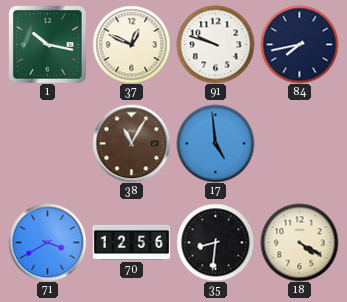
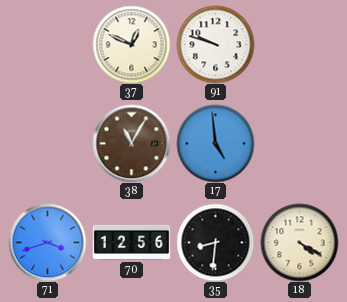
1: 10:17 -> none (48, 45)
84: 7:43 -> none (299, 44)
71: 3:40 -> 3:42 (47, 242)
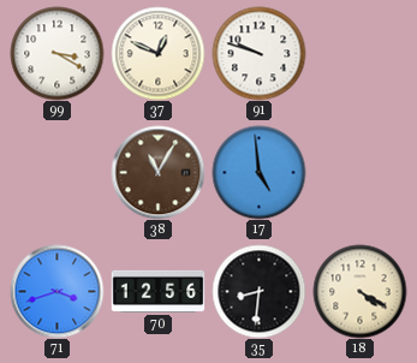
99: none -> 3:20 (56, 53)
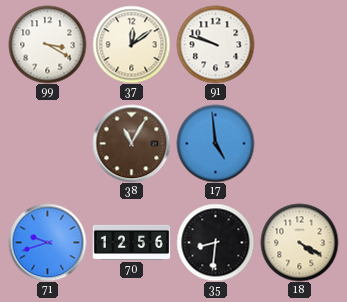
37: 12:49 -> 12:09 (131, 44)
71: 3:42 -> 9:42 (47, 242)
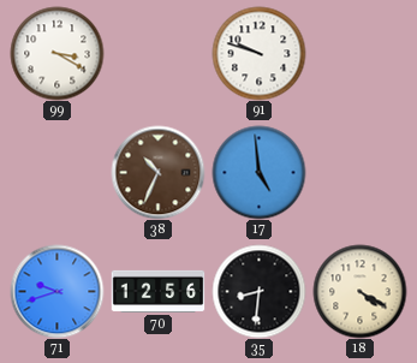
37: 12:09 -> none (131, 44)
38: 11:05 -> 10:34 (157, 172)
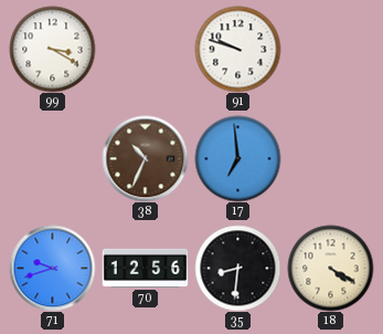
17: 4:59 -> 6:59 (237, 158)
